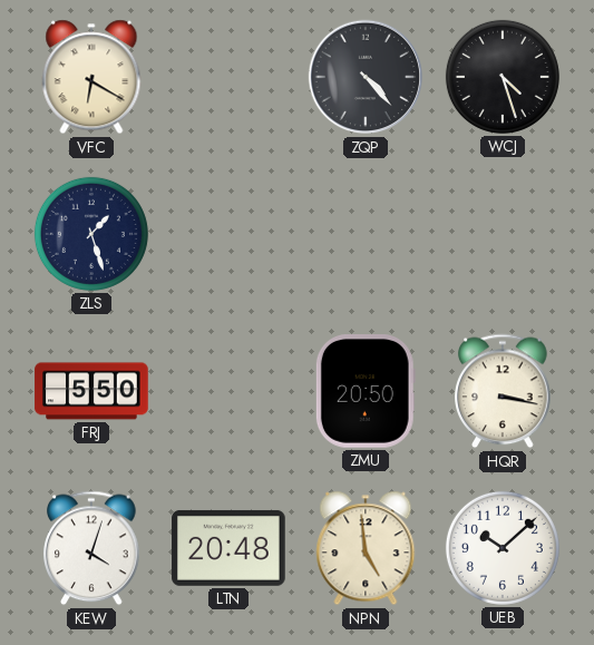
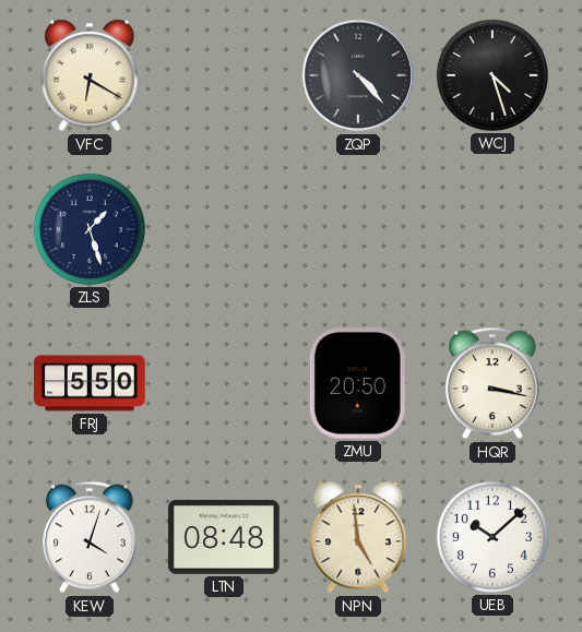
LTN: 20:48 -> 08:48 (224, 537)
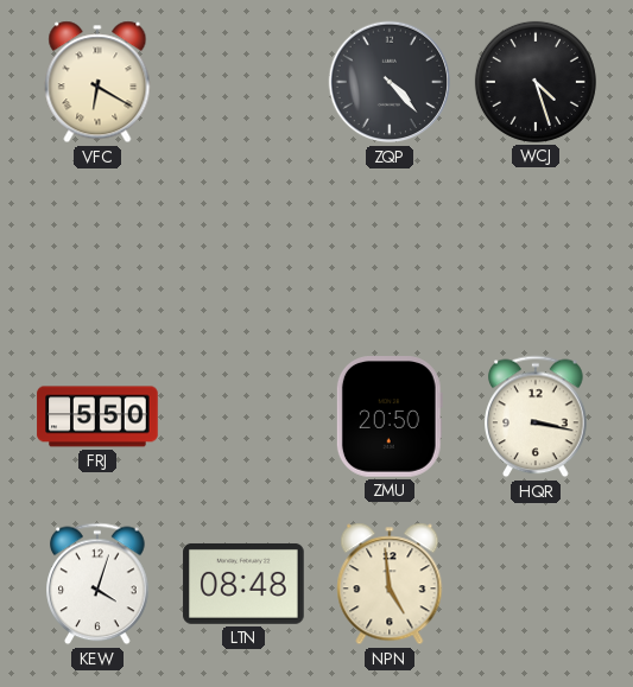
ZLS: 1:27 -> none (90, 229)
UEB: 10:08 -> none (492, 537)
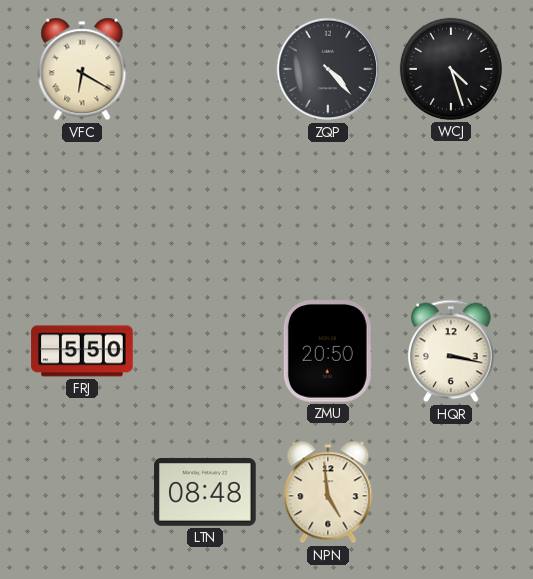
KEW: 4:03 -> none (97, 584)
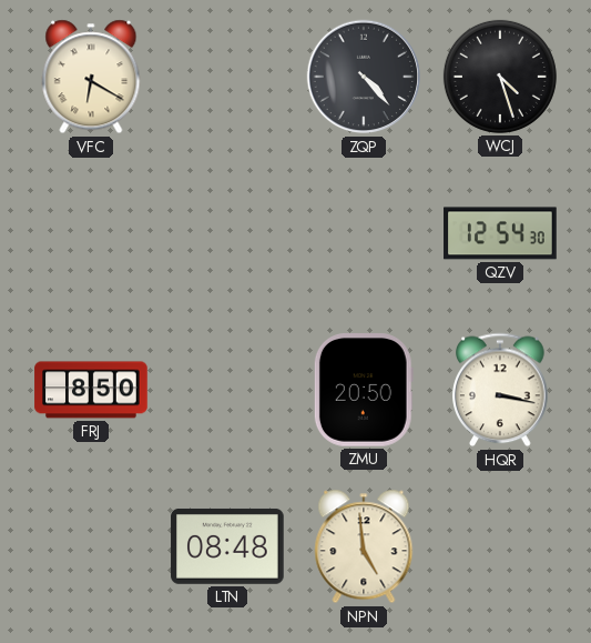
QZV: none -> 12:54 (500, 233)
FRJ: 5:50 -> 8:50 (91, 390)
